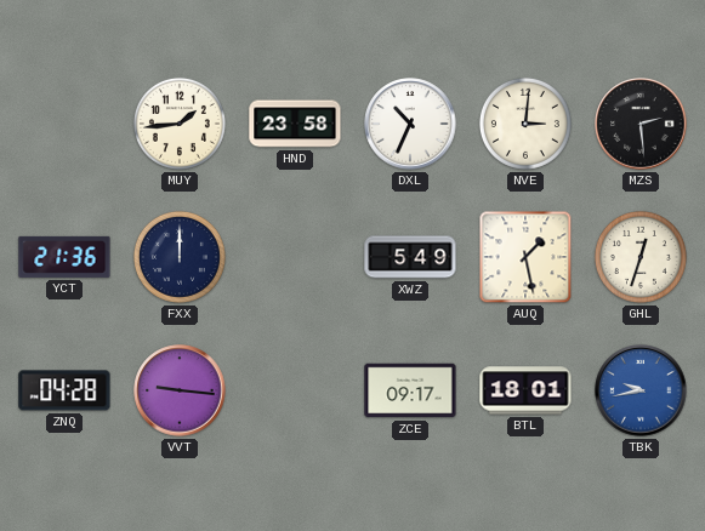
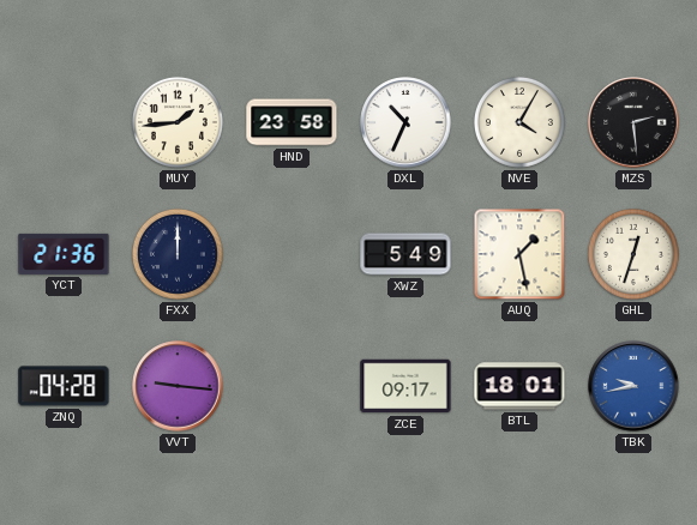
NVE: 3:01 -> 4:05 (519, 122)
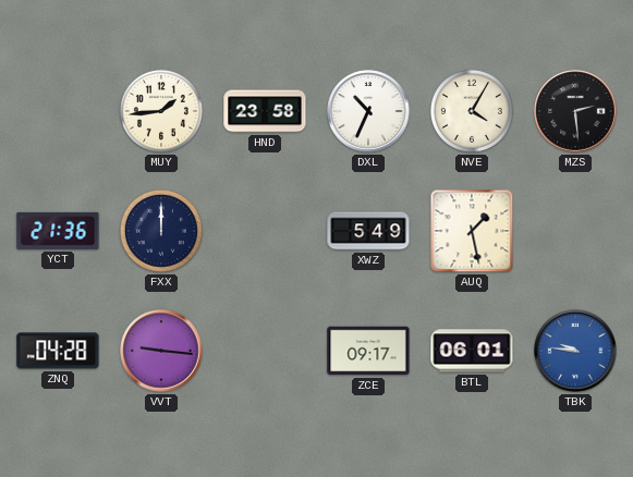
GHL: 12:33 -> none (633, 254)
BTL: 18:01 -> 06:01 (472, 351)
TBK: 9:43 -> 9:46 (575, 351)
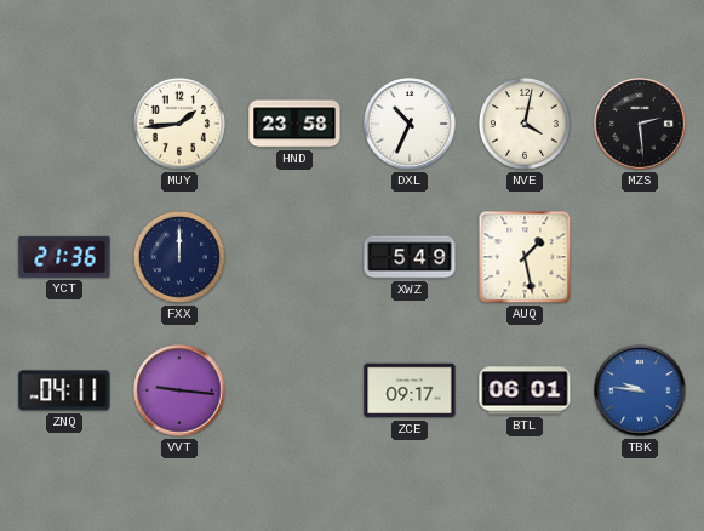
NVE: 4:05 -> 4:02 (525, 124)
ZNQ: 04:28 -> 04:11 (64, 390)
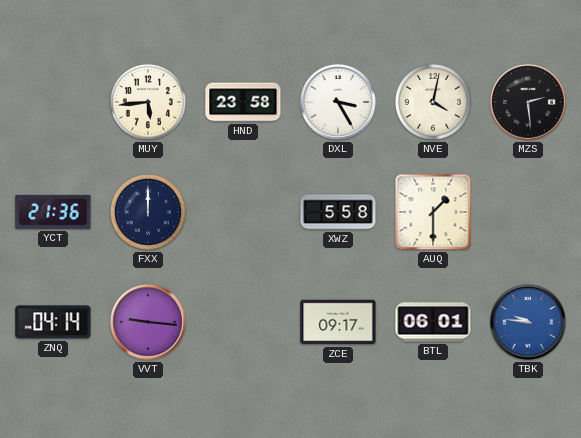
MUY: 1:44 -> 5:44 (148, 102)
DXL: 10:34 -> 3:25 (338, 102)
XWZ: 5:49 -> 5:58 (338, 212)
AUQ: 1:28 -> 1:30 (433, 212)
ZNQ: 04:11 -> 04:14 (53, 322)
